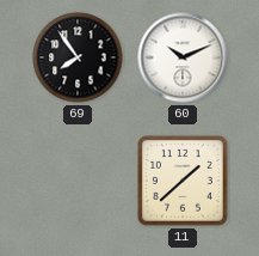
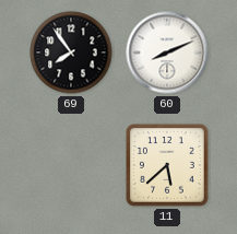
60: 10:11 -> 8:11 (167, 52)
11: 1:38 -> 5:38 (168, 166)
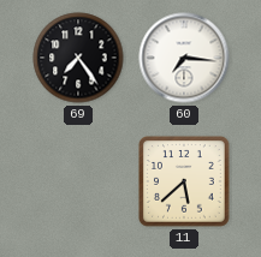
69: 7:54 -> 7:24 (78, 58)
60: 8:11 -> 7:16 (184, 58)
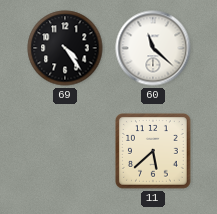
69: 7:24 -> 4:24 (65, 48)
60: 7:16 -> 11:22 (153, 48)
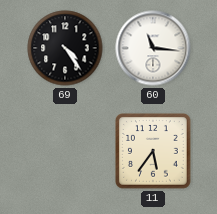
60: 11:22 -> 11:16 (153, 48)
11: 5:38 -> 5:36 (154, 152)
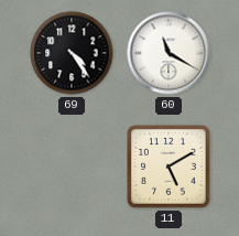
60: 11:16 -> 11:20 (169, 53)
11: 5:36 -> 5:10 (170, 168)
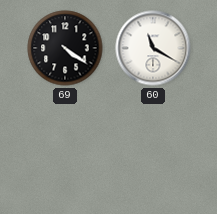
69: 4:24 -> 4:21 (65, 48)
11: 5:10 -> none (170, 168)
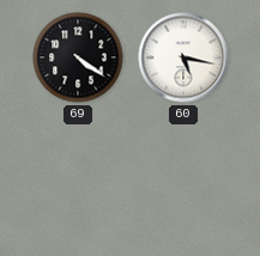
60: 11:20 -> 5:17 (183, 57)
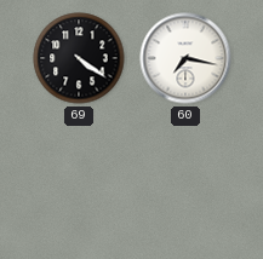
60: 5:17 -> 7:17 (185, 58)
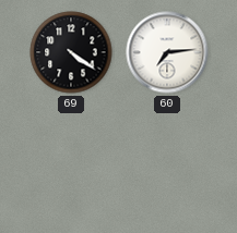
60: 7:17 -> 7:14 (167, 52)
